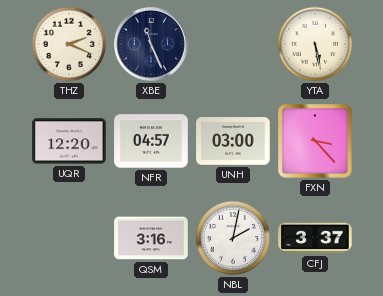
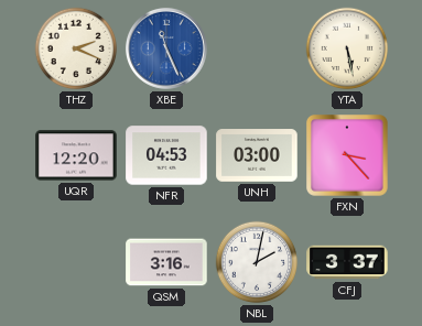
XBE dial: navy -> blue (166, 48)
NFR: 04:57 -> 04:53 (166, 155)
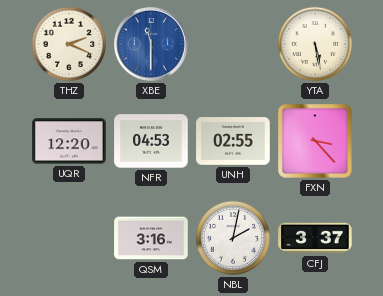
XBE: 11:26 -> 11:30 (151, 44)
UNH: 03:00 -> 02:55 (233, 141)
